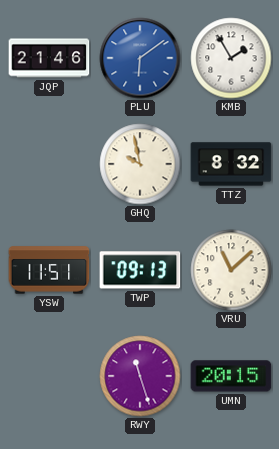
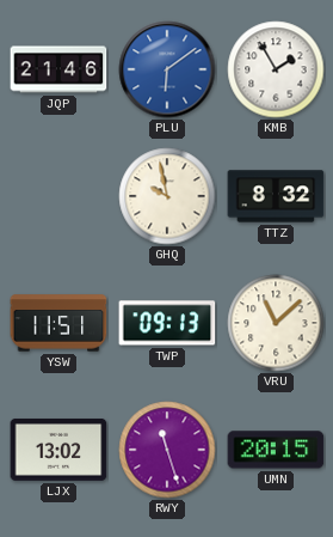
LJX: none -> 13:02 (58, 450)
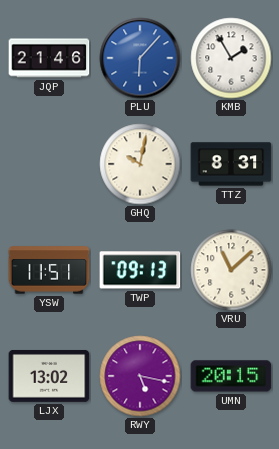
PLU: 6:09 -> 6:07 (140, 58)
GHQ: 9:58 -> 10:02 (140, 164)
TTZ: 8:32 -> 8:31 (231, 164)
RWY: 11:27 -> 5:17 (140, 376)
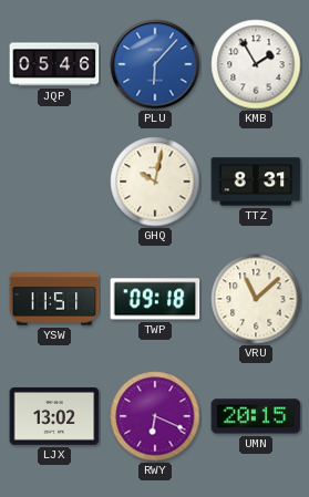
JQP: 21:46 -> 05:46 (54, 64)
TWP: 09:13 -> 09:18 (155, 299)
RWY: 5:17 -> 6:19 (155, 416)
